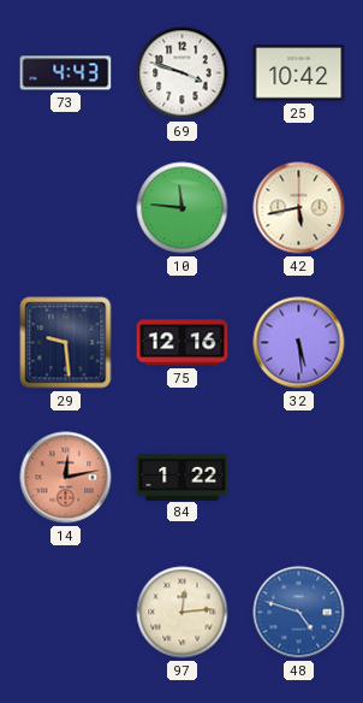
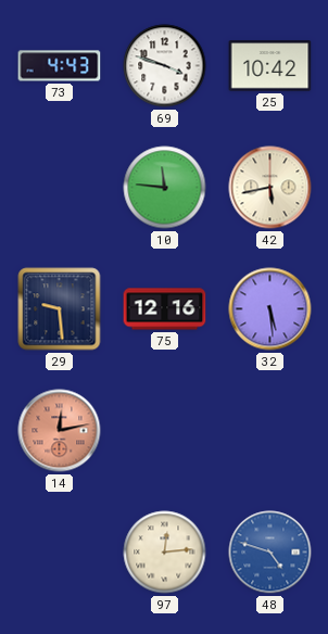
84: 1:22 -> none (183, 477)
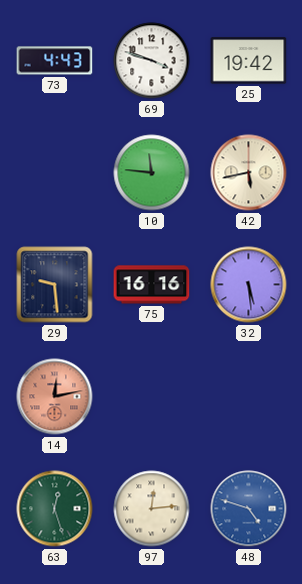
25: 10:42 -> 19:42 (249, 61)
75: 12:16 -> 16:16 (152, 285)
63: none -> 12:27 (55, 509)
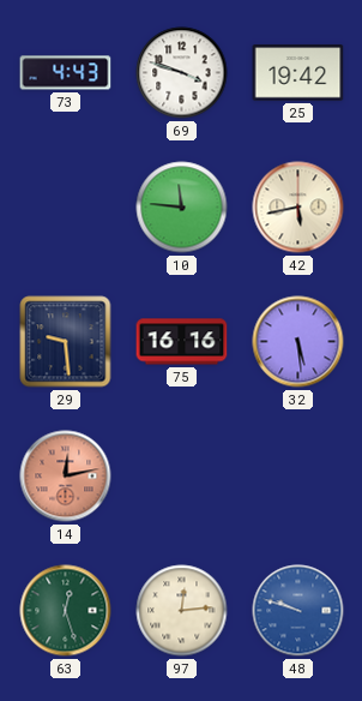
48: 4:48 -> 9:48 (298, 611)
